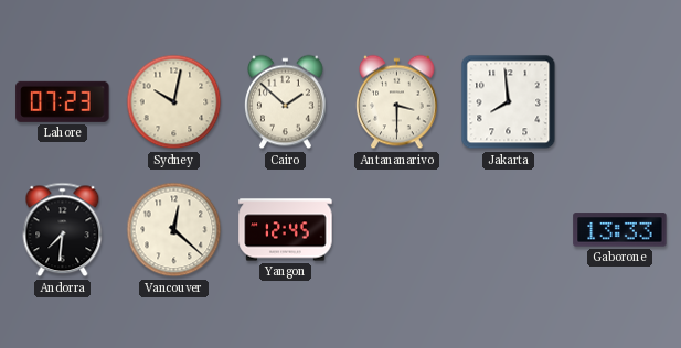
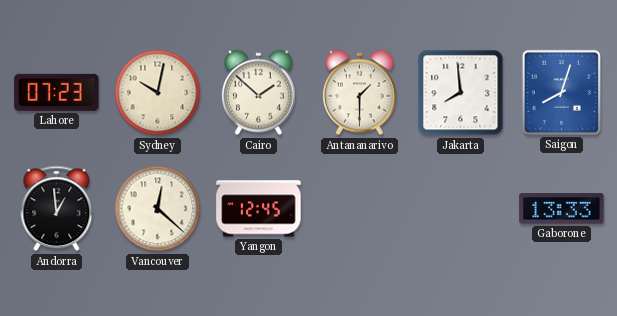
Antananarivo: 3:30 -> 1:30 (360, 93)
Saigon: none -> 8:03 (561, 92)
Andorra: 7:31 -> 12:59 (57, 209)
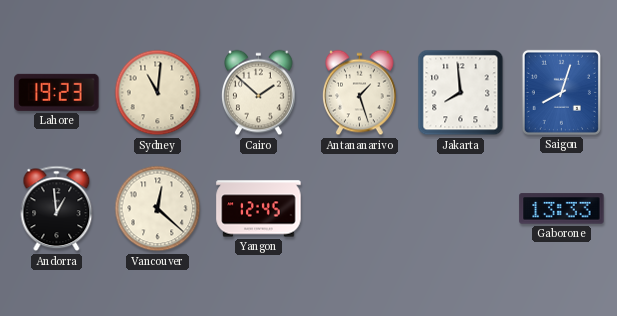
Lahore: 07:23 -> 19:23 (57, 92)
Sydney: 10:02 -> 11:01 (158, 93)
Antananarivo: 1:30 -> 1:27 (360, 93)
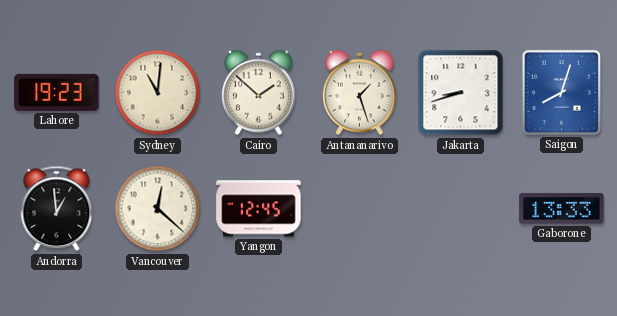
Jakarta: 7:59 -> 8:42 (461, 93)
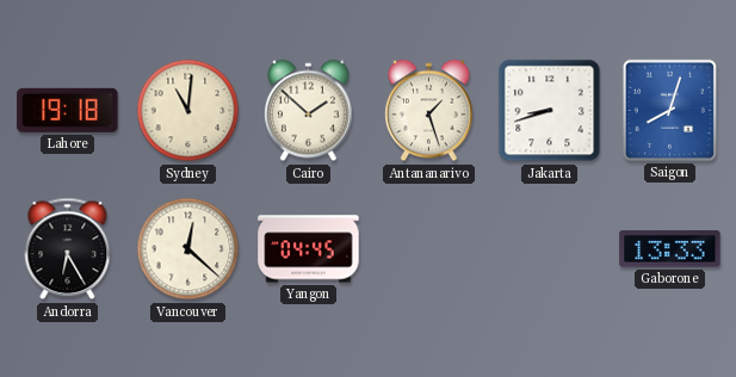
Lahore: 19:23 -> 19:18 (68, 110)
Andorra: 12:59 -> 6:25 (68, 249)
Yangon: 12:45 -> 04:45 (309, 249)
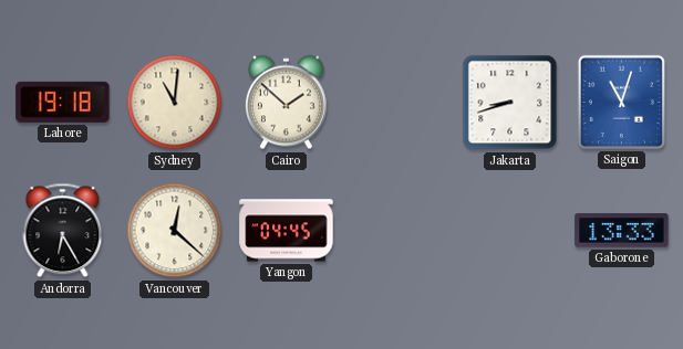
Antananarivo: 1:27 -> none (429, 111)
Saigon: 8:03 -> 11:03 (621, 102)
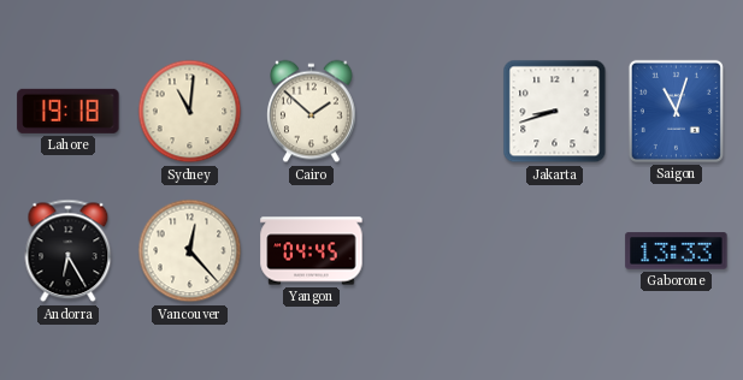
Vancouver: 12:22 -> 12:23 (190, 251)
